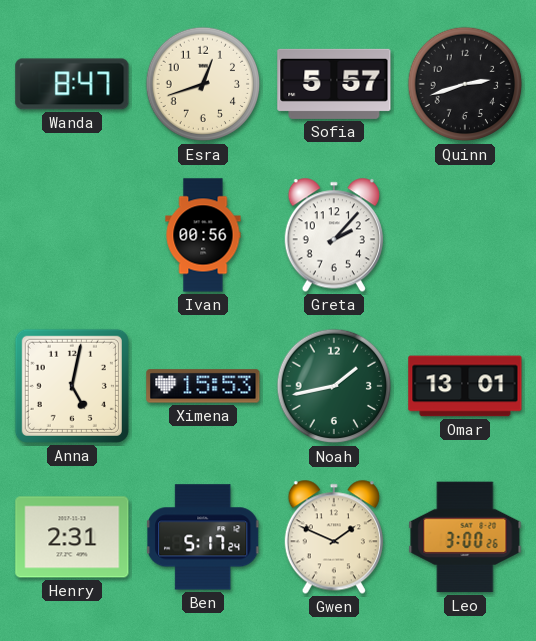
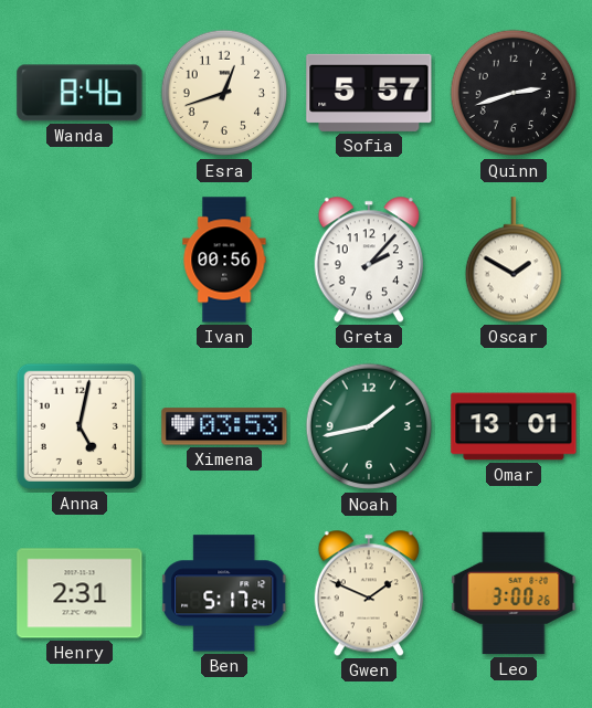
Wanda: 8:47 -> 8:46 (80, 93)
Oscar: none -> 1:50 (512, 260)
Ximena: 15:53 -> 03:53 (224, 426)
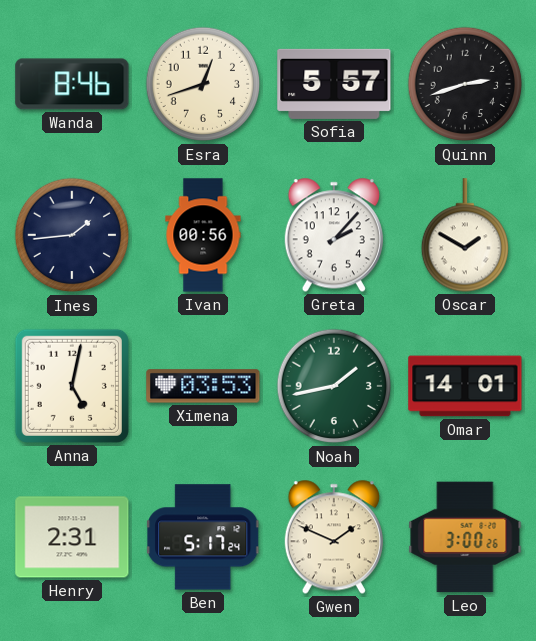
Ines: none -> 1:44 (72, 235)
Omar: 13:01 -> 14:01 (465, 386)
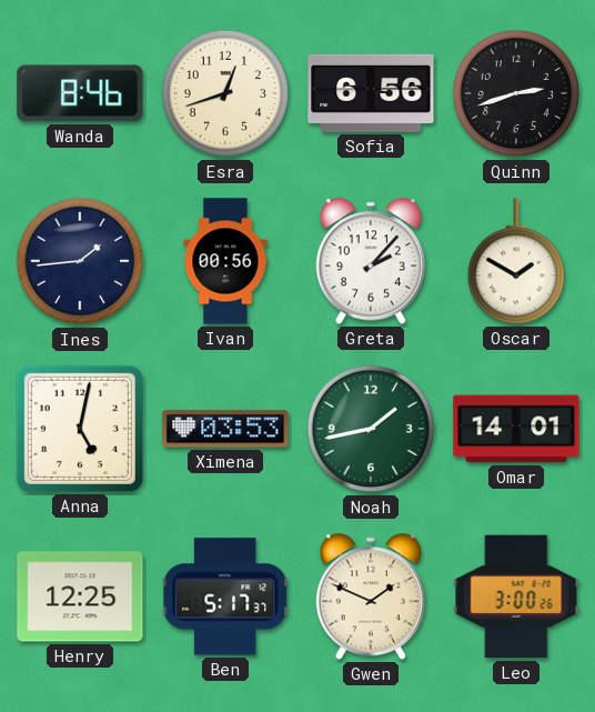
Sofia: 5:57 -> 6:56 (371, 93)
Henry: 2:31 -> 12:25 (80, 596)
Ben: 5:17:24 -> 5:17:37 (226, 596)
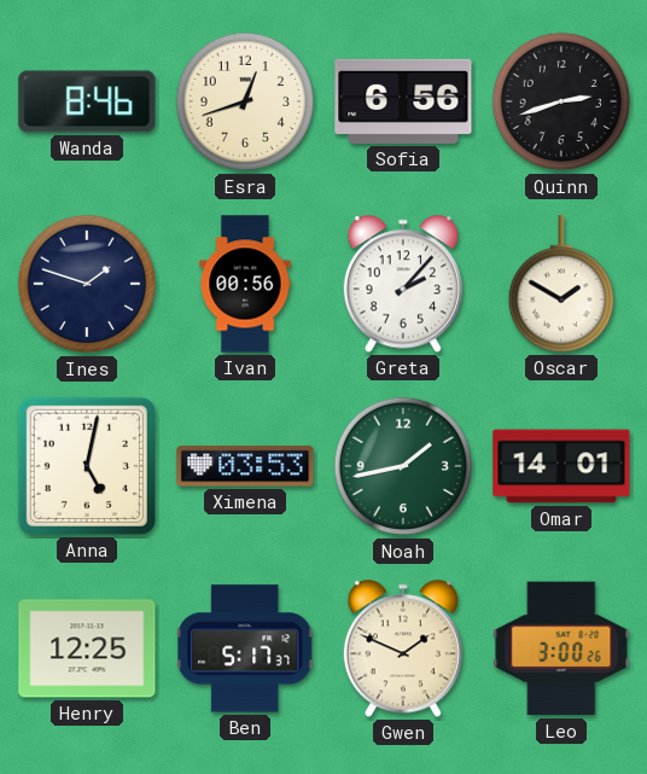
Ines: 1:44 -> 1:48 (87, 284)
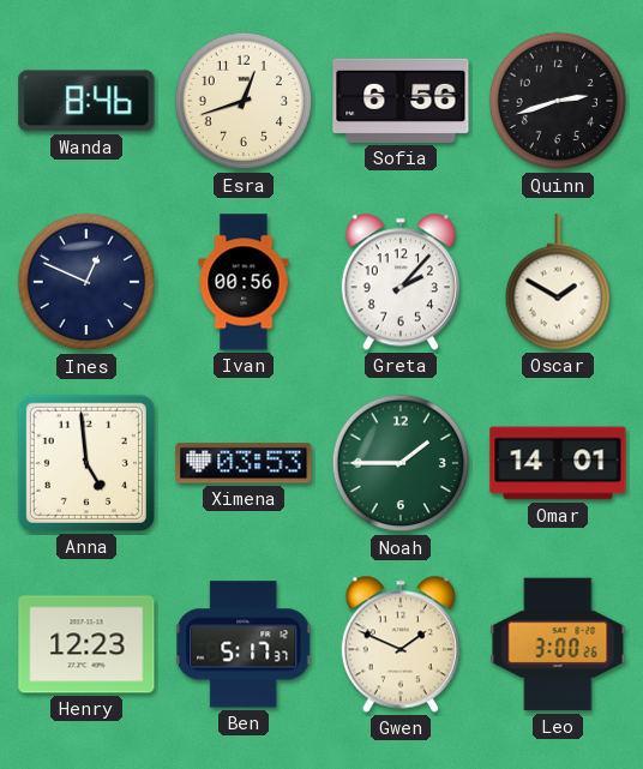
Ines: 1:48 -> 12:49 (86, 282)
Anna: 5:02 -> 4:59 (86, 463)
Noah: 1:43 -> 1:45 (401, 463)
Henry: 12:25 -> 12:23 (86, 644)
